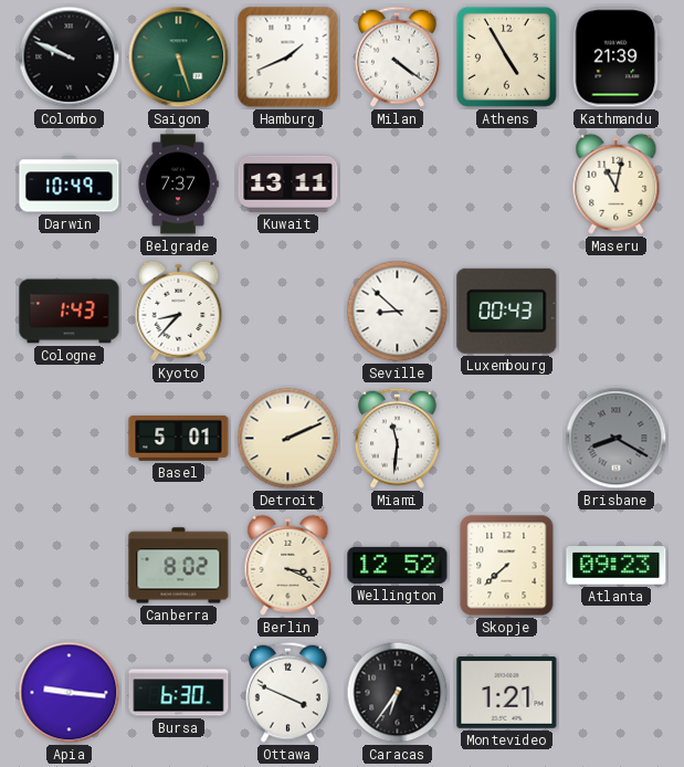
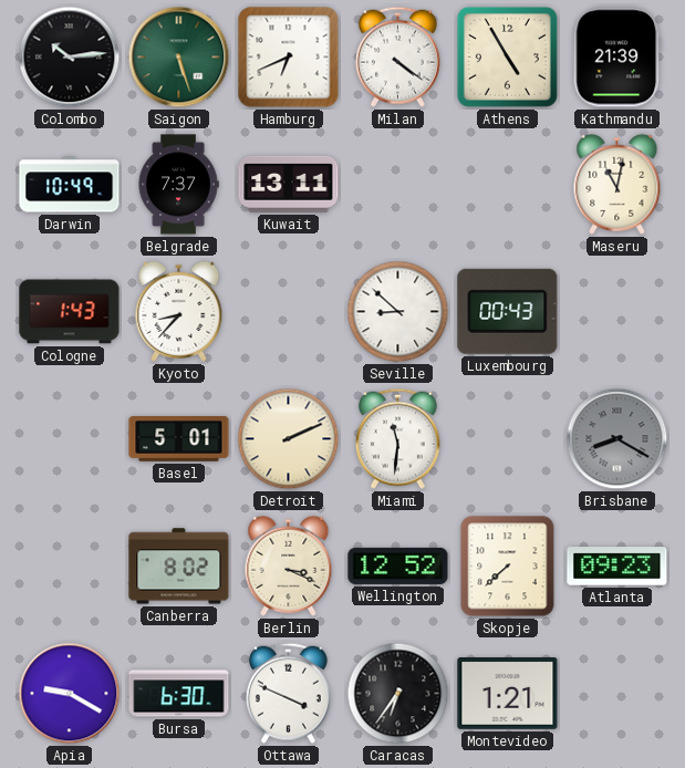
Colombo: 9:49 -> 10:14 (70, 58)
Hamburg: 1:41 -> 6:41 (289, 58)
Apia: 9:16 -> 9:20 (70, 694)
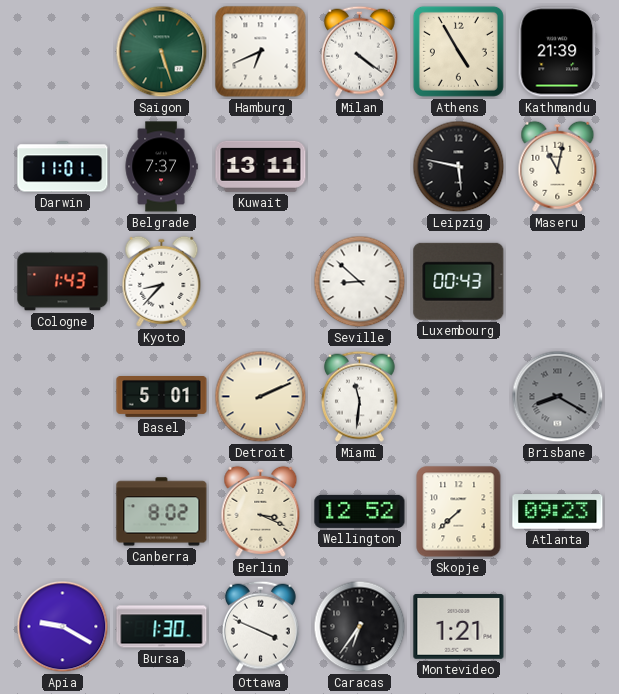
Colombo: 10:14 -> none (70, 58)
Darwin: 10:49 -> 11:01 (63, 167)
Leipzig: none -> 5:47 (459, 167)
Bursa: 6:30 -> 1:30 (162, 627)
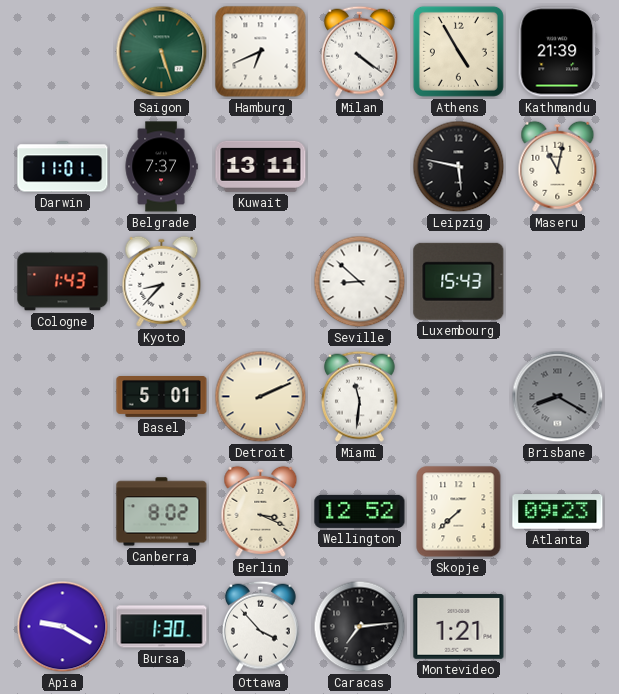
Luxembourg: 00:43 -> 15:43 (459, 281)
Ottawa: 3:49 -> 3:53 (260, 626)
Caracas: 6:36 -> 7:14 (360, 627)
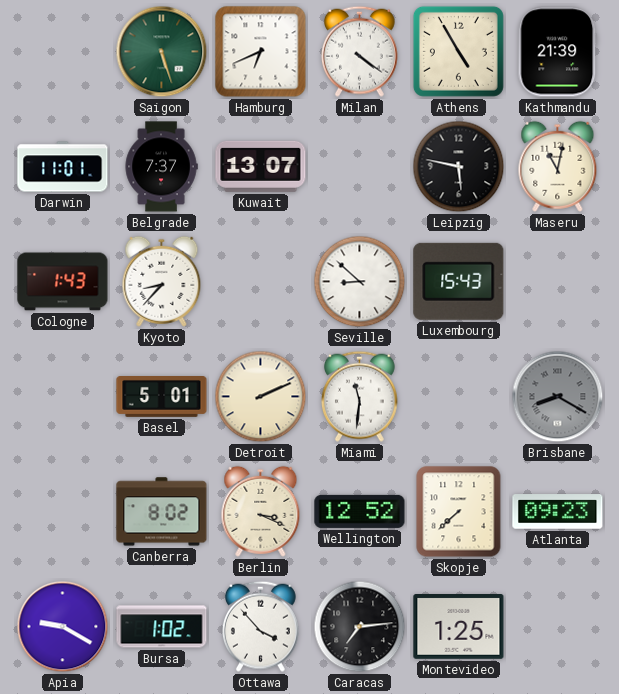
Kuwait: 13:11 -> 13:07 (261, 166)
Bursa: 1:30 -> 1:02 (162, 627)
Montevideo: 1:21 -> 1:25 (459, 627)
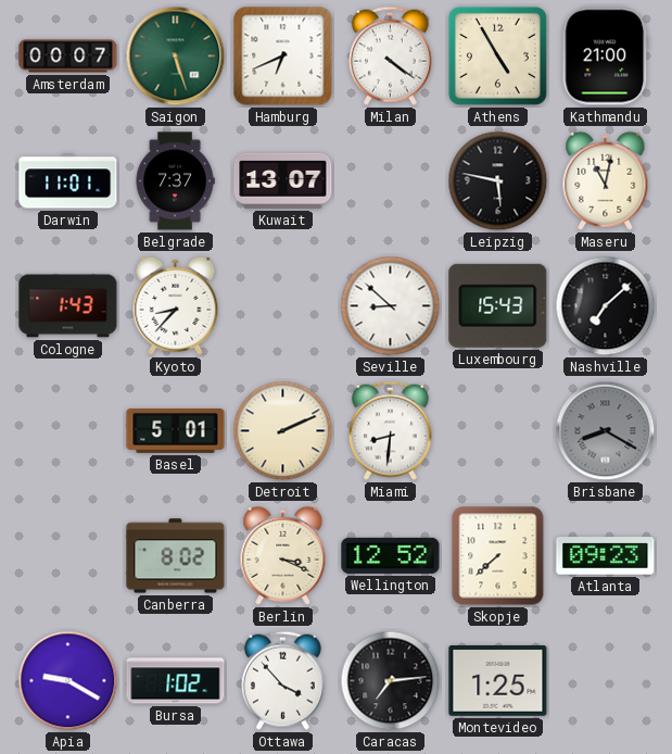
Amsterdam: none -> 00:07 (68, 56)
Kathmandu: 21:39 -> 21:00 (606, 56)
Nashville: none -> 7:08 (606, 306)
Miami: 11:31 -> 8:31 (390, 430)
